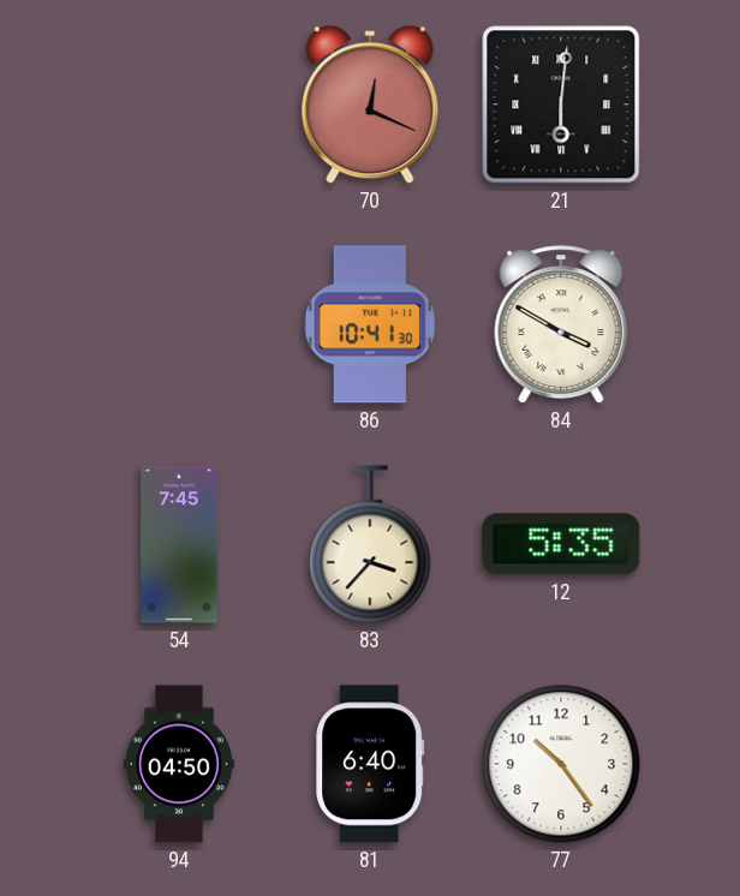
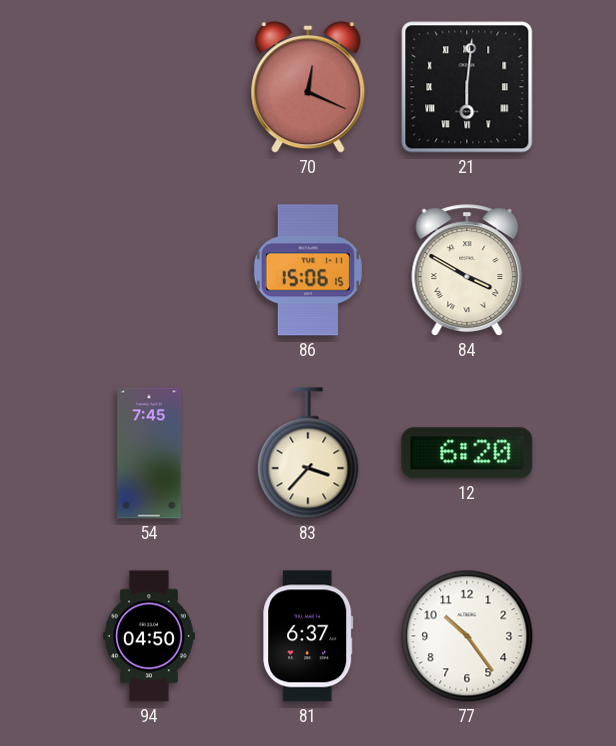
86: 10:41 -> 15:06 (308, 270)
12: 5:35 -> 6:20 (467, 453)
81: 6:40 -> 6:37 (308, 636)
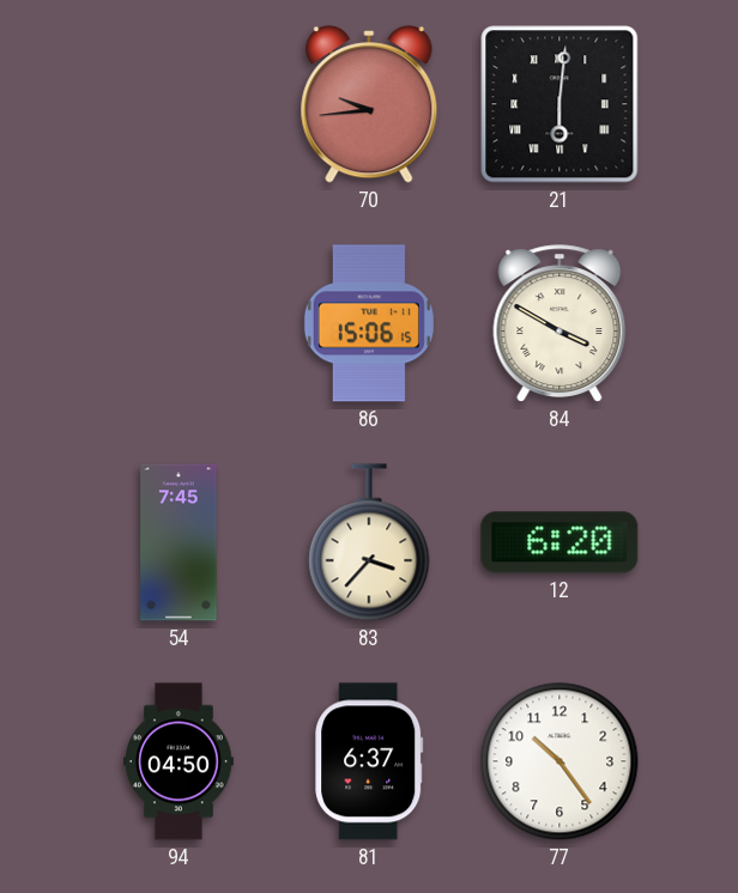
70: 12:19 -> 9:44 (369, 104)
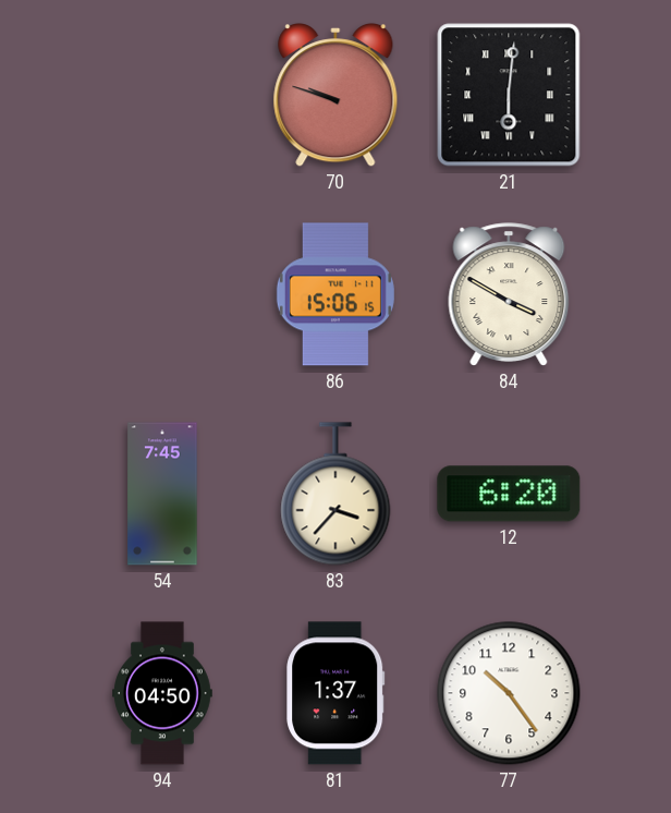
70: 9:44 -> 9:48 (335, 95)
81: 6:37 -> 1:37 (335, 693)
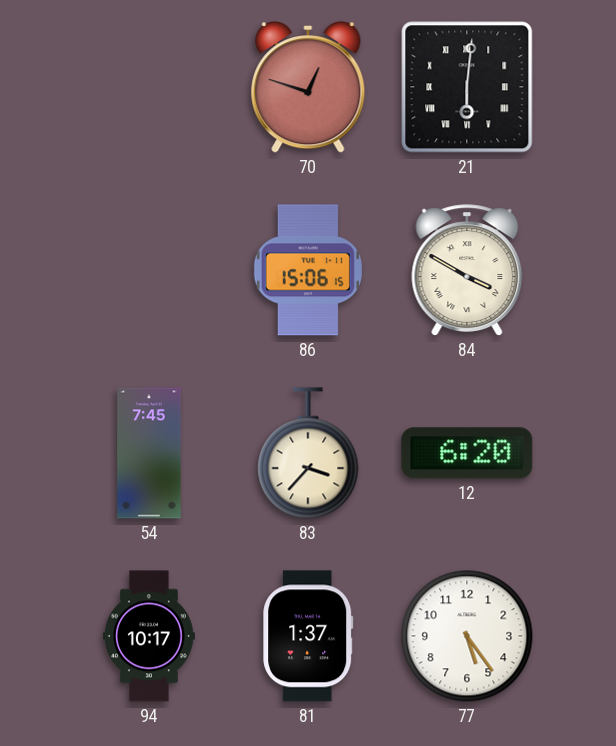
70: 9:48 -> 12:48 (308, 87)
94: 04:50 -> 10:17 (150, 636)
77: 10:24 -> 5:24 (467, 636)
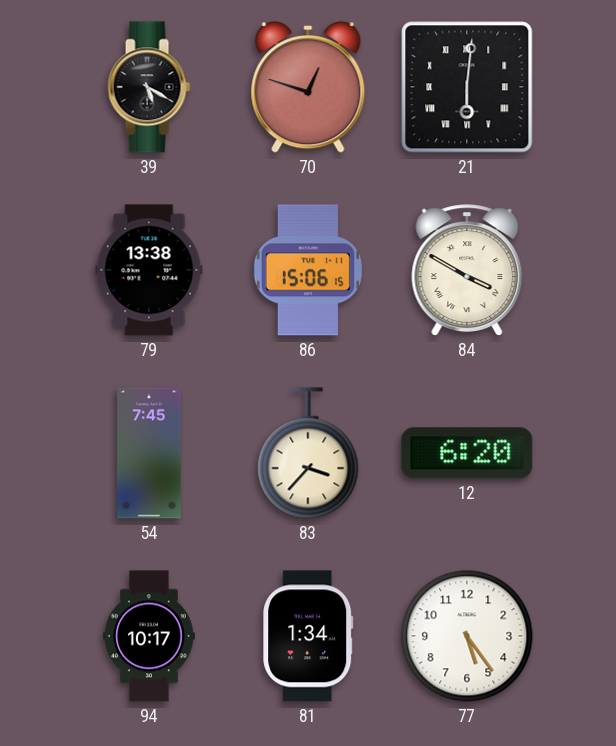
39: none -> 5:20 (149, 87)
79: none -> 13:38 (149, 270)
81: 1:37 -> 1:34 (308, 636)
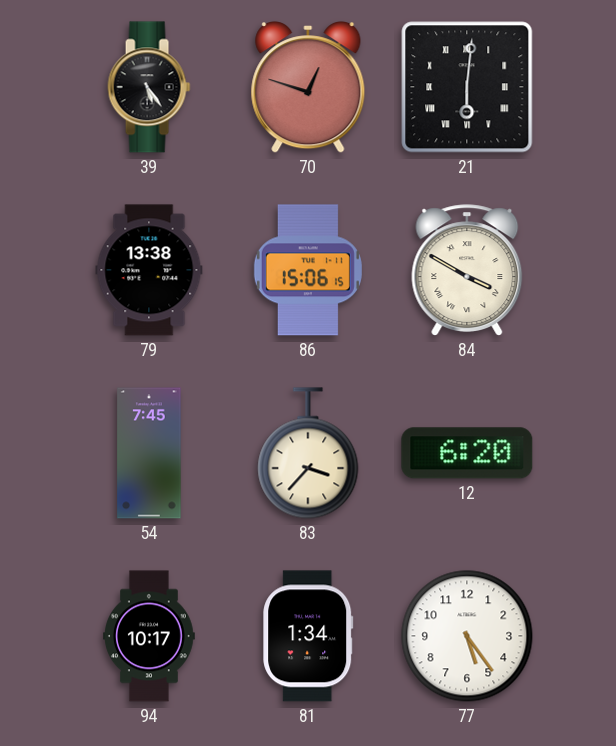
39: 5:20 -> 5:24 (149, 87)
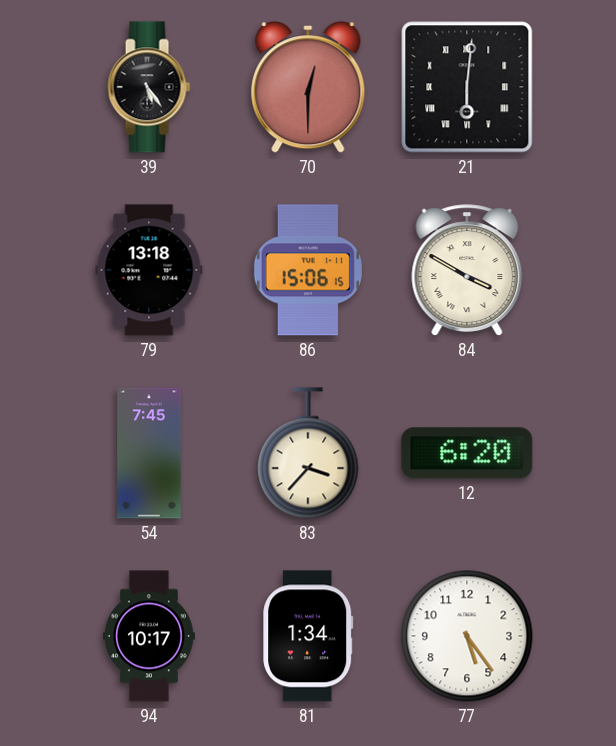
70: 12:48 -> 12:30 (308, 87)
79: 13:38 -> 13:18 (149, 270)
